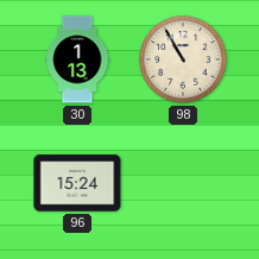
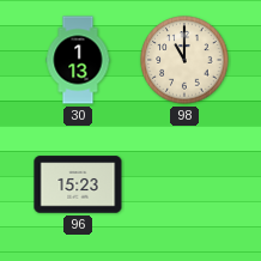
98: 10:55 -> 11:00 (184, 60)
96: 15:24 -> 15:23 (78, 184)
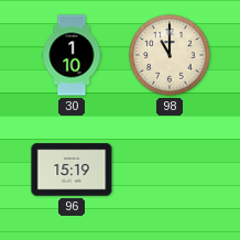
30: 1:13 -> 1:10 (72, 55)
96: 15:23 -> 15:19 (72, 170)
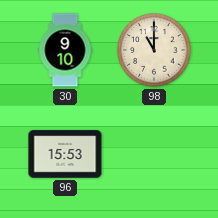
30: 1:10 -> 9:10 (65, 50)
96: 15:19 -> 15:53 (65, 154)
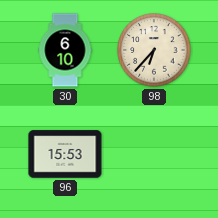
30: 9:10 -> 6:10 (65, 50)
98: 11:00 -> 6:37 (154, 50)
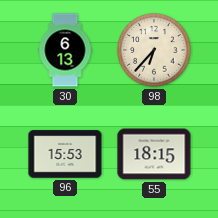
30: 6:10 -> 6:13 (65, 50)
55: none -> 18:15 (154, 154)
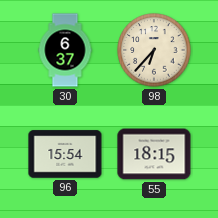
30: 6:13 -> 6:37 (65, 50)
96: 15:53 -> 15:54 (65, 154)
